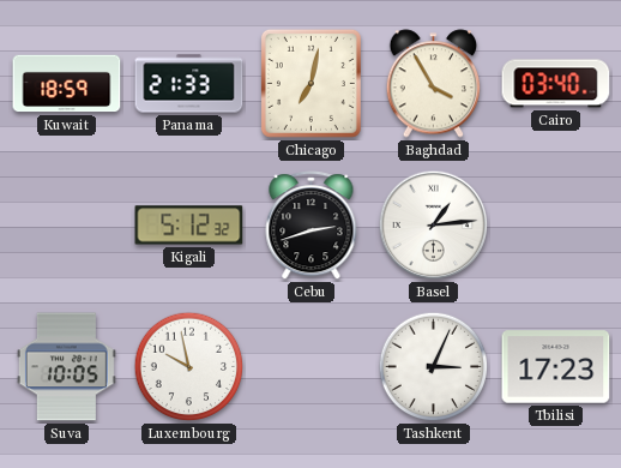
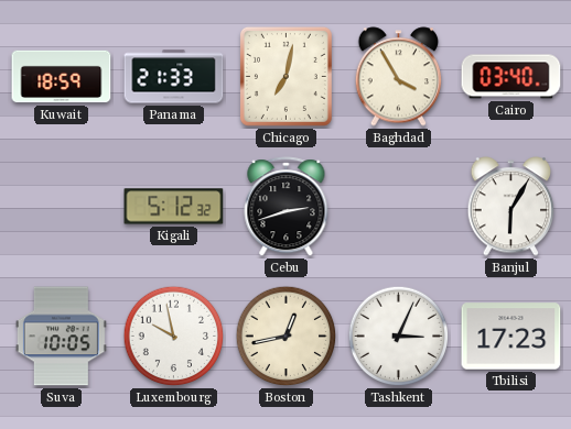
Basel: 1:14 -> none (434, 226)
Banjul: none -> 6:05 (511, 207)
Boston: none -> 12:43 (287, 337)
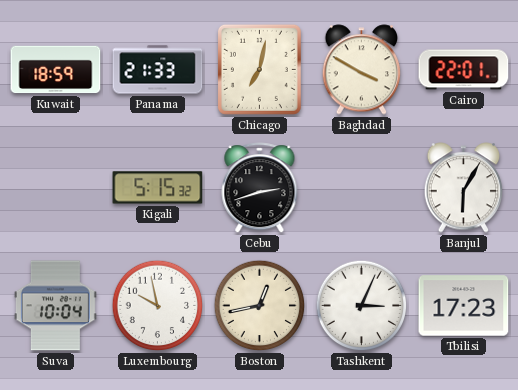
Baghdad: 3:55 -> 3:50 (362, 70)
Cairo: 03:40 -> 22:01 (464, 70)
Kigali: 5:12 -> 5:15 (158, 188)
Suva: 10:05 -> 10:04 (55, 306)
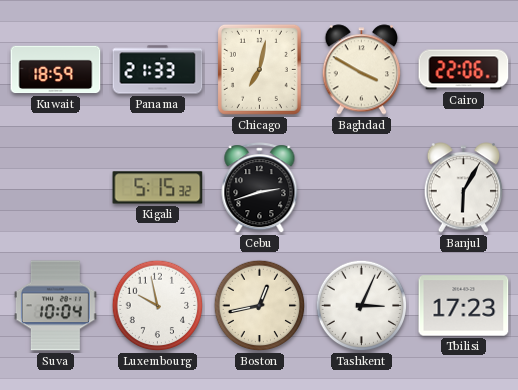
Cairo: 22:01 -> 22:06 (464, 70)
